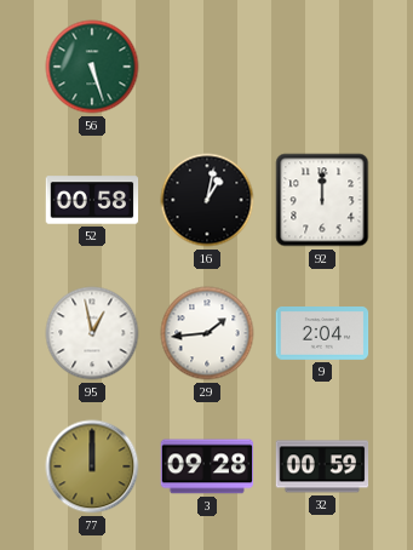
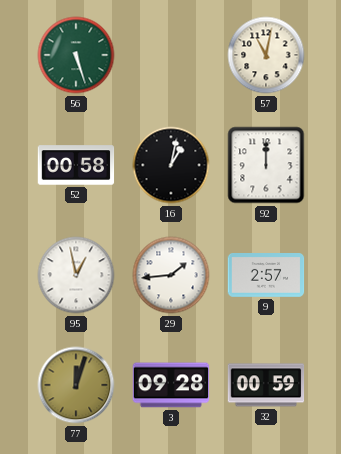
57: none -> 11:02 (266, 55)
9: 2:04 -> 2:57 (266, 276)
77: 12:00 -> 12:03 (76, 385)
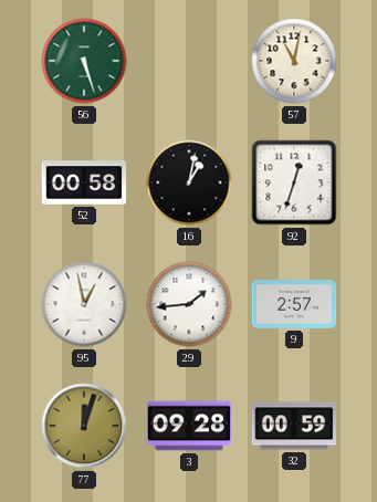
92: 12:00 -> 12:33 (294, 182)
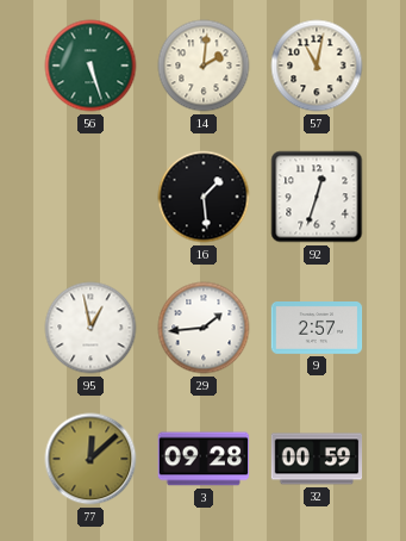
14: none -> 2:01 (204, 66)
52: 00:58 -> none (84, 182)
16: 1:02 -> 1:29 (204, 197)
77: 12:03 -> 12:08 (90, 459)
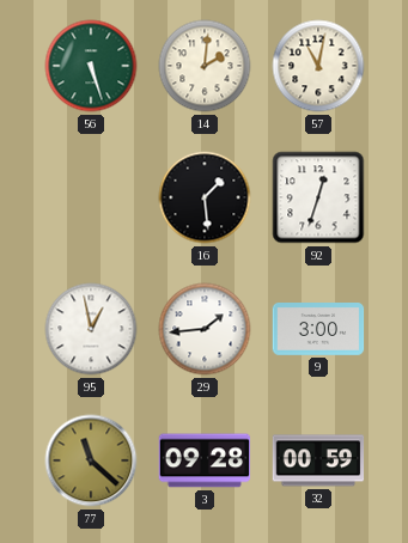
9: 2:57 -> 3:00 (318, 330)
77: 12:08 -> 11:22 (91, 460)
